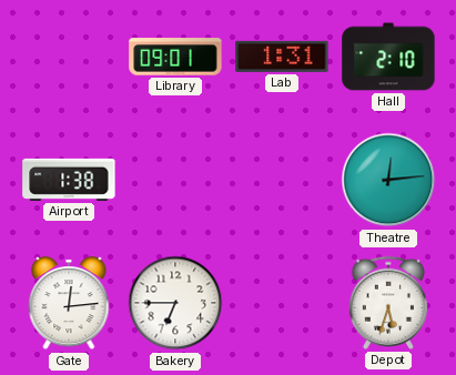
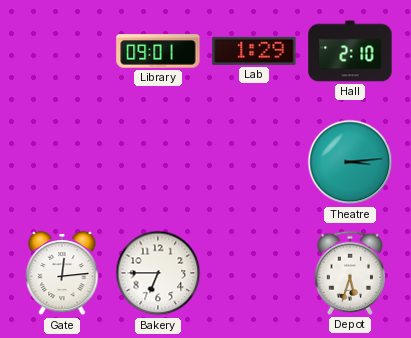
Lab: 1:31 -> 1:29 (254, 51)
Airport: 1:38 -> none (69, 180)
Theatre: 12:14 -> 3:14 (350, 162)
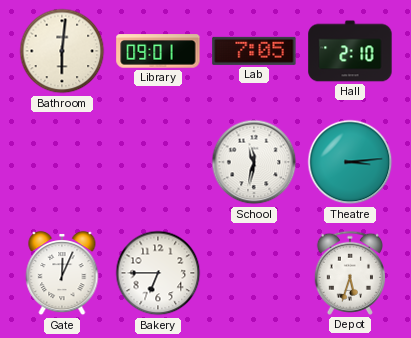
Bathroom: none -> 6:01 (62, 51)
Lab: 1:29 -> 7:05 (254, 51)
School: none -> 11:32 (254, 162)
Gate: 12:14 -> 12:04 (62, 273)
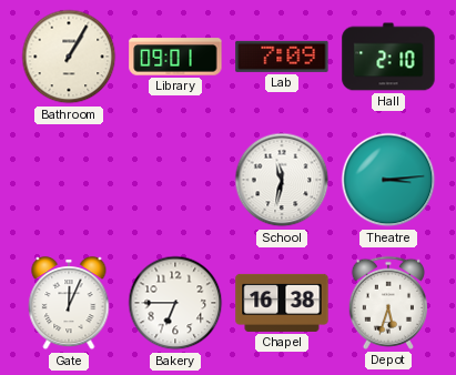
Bathroom: 6:01 -> 1:05 (69, 57)
Lab: 7:05 -> 7:09 (282, 57)
Chapel: none -> 16:38 (282, 303)
